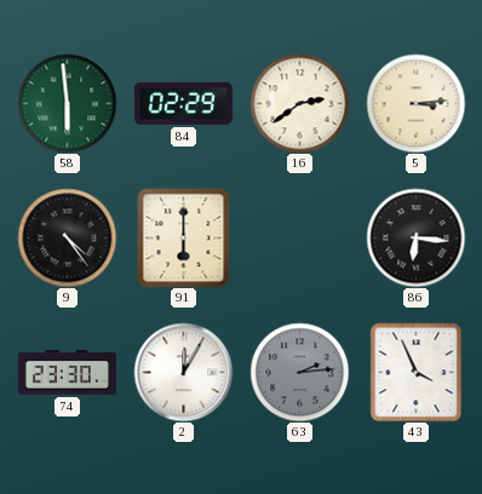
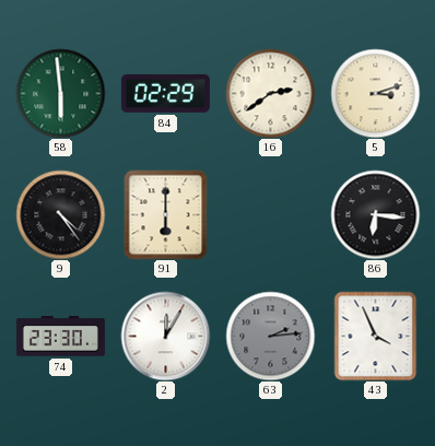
5: 3:14 -> 3:12 (375, 93)
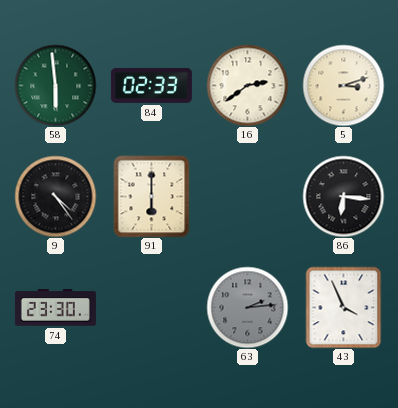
84: 02:29 -> 02:33 (151, 85)
2: 12:05 -> none (165, 336)
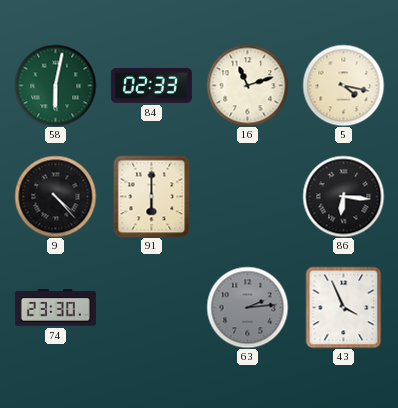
58: 5:59 -> 6:02 (55, 85)
16: 2:39 -> 11:12 (247, 85)
5: 3:12 -> 4:17 (343, 85)
9: 4:24 -> 4:23 (55, 196)
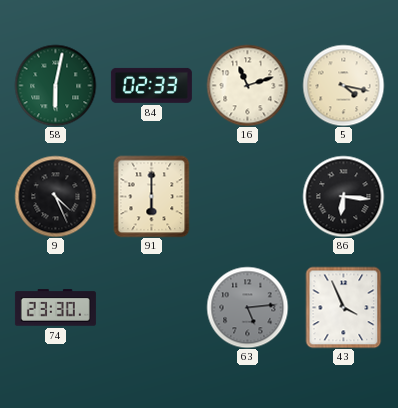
9: 4:23 -> 4:26 (55, 196)
63: 2:14 -> 5:14 (247, 307)
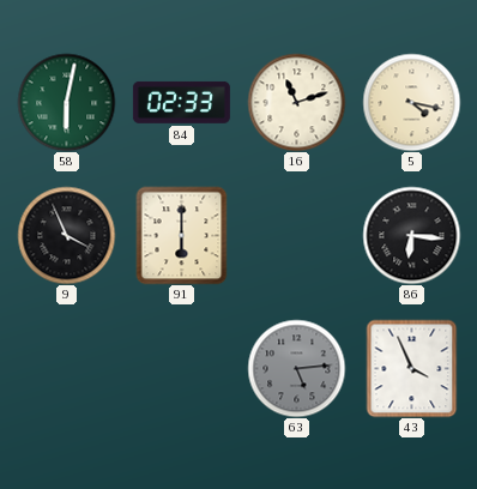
9: 4:26 -> 3:56 (66, 235)
74: 23:30 -> none (55, 308)
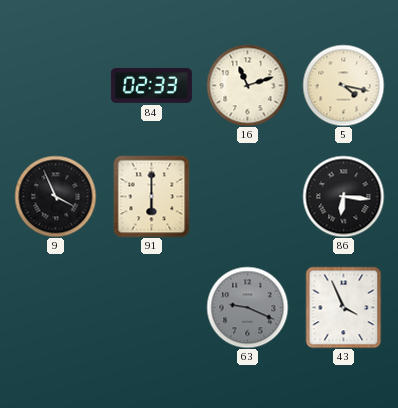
58: 6:02 -> none (66, 102)
63: 5:14 -> 9:19 (247, 307)
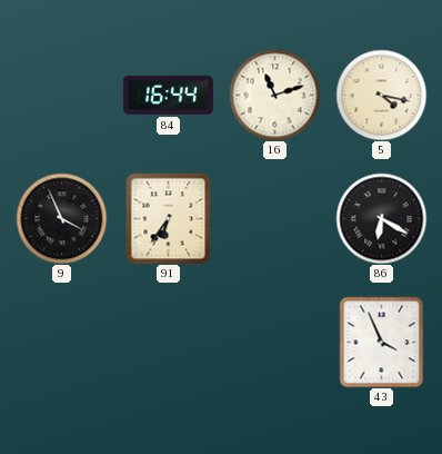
84: 02:33 -> 16:44 (168, 95)
91: 6:00 -> 6:36 (169, 218)
86: 6:16 -> 6:20 (381, 218)
63: 9:19 -> none (247, 307)
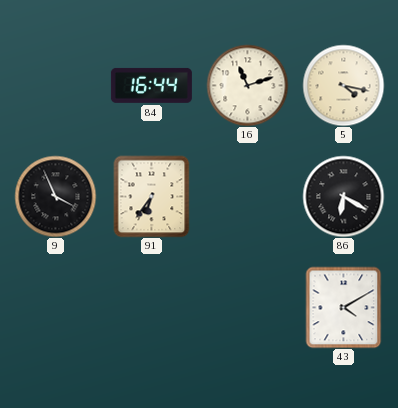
43: 3:56 -> 4:10 (344, 307)
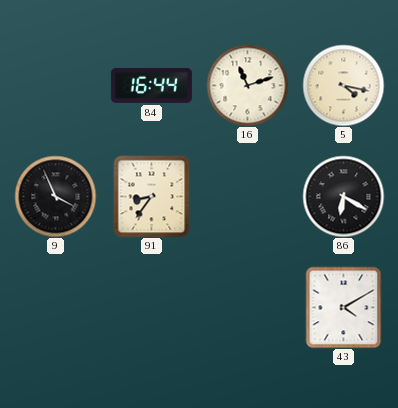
91: 6:36 -> 8:36 (152, 196)
